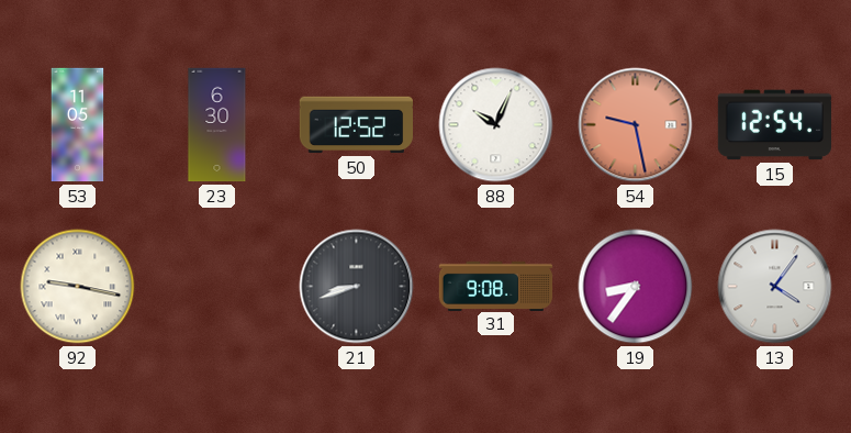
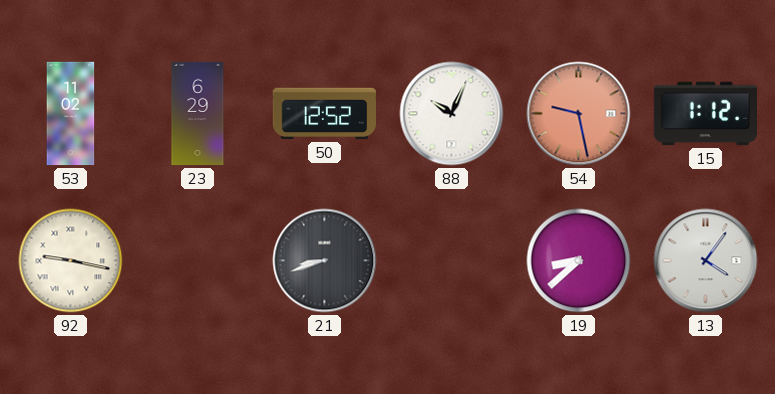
53: 11:05 -> 11:02 (71, 114)
23: 6:30 -> 6:29 (198, 114)
15: 12:54 -> 1:12 (706, 114)
31: 9:08 -> none (496, 286)
19: 8:36 -> 8:38 (579, 261)
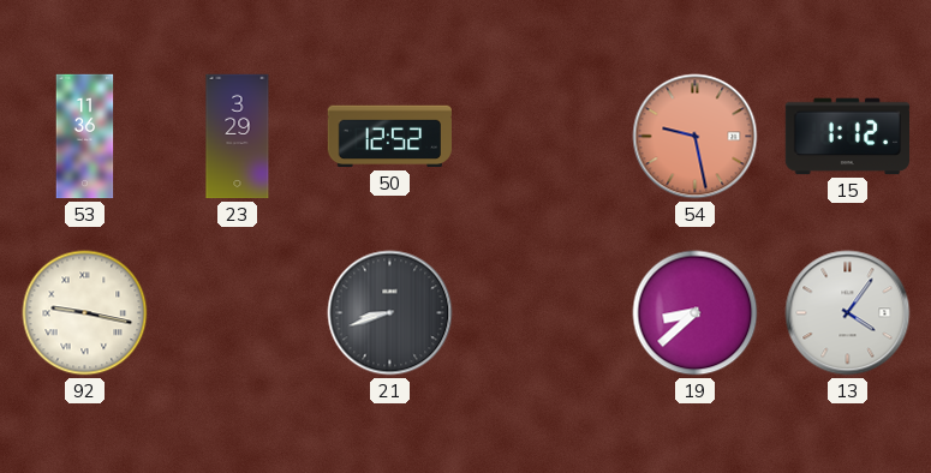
53: 11:02 -> 11:36 (85, 137)
23: 6:29 -> 3:29 (238, 137)
88: 10:04 -> none (452, 114)
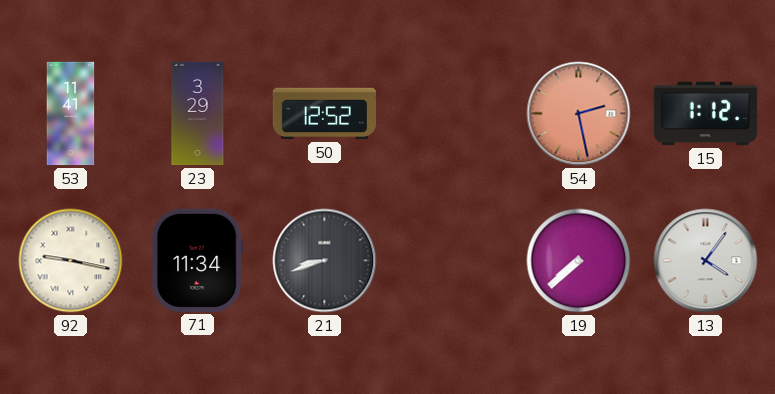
53: 11:36 -> 11:41 (71, 114)
54: 9:28 -> 2:28 (579, 114)
71: none -> 11:34 (197, 260)
19: 8:38 -> 7:38 (579, 261)
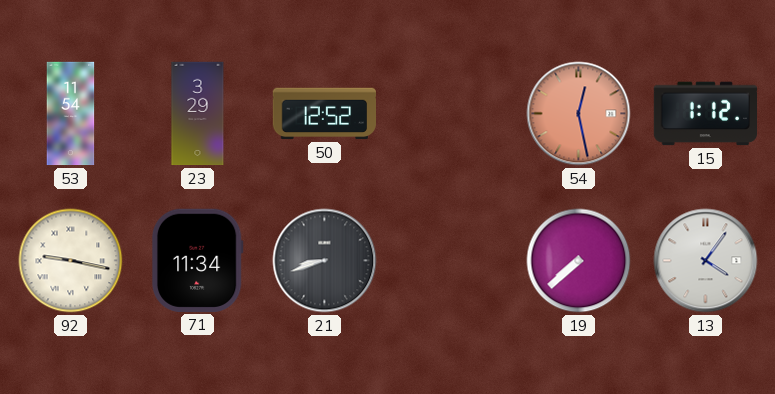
53: 11:41 -> 11:54 (71, 114)
54: 2:28 -> 12:28 (579, 114)
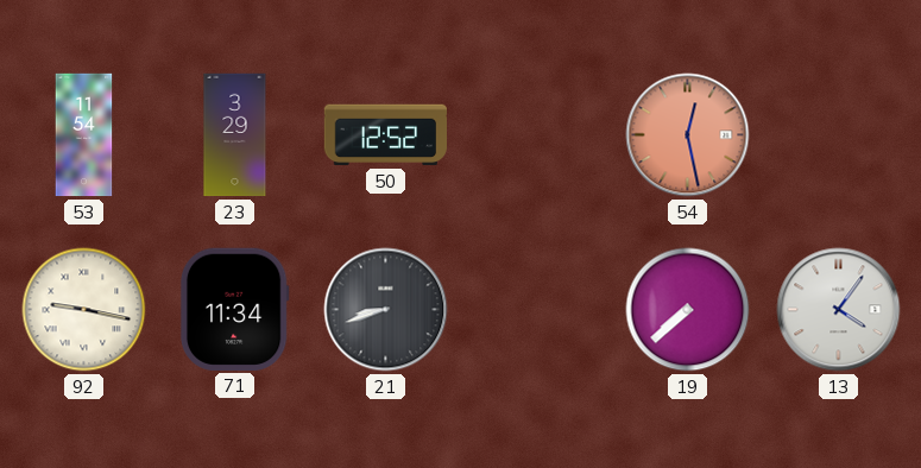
15: 1:12 -> none (706, 114)
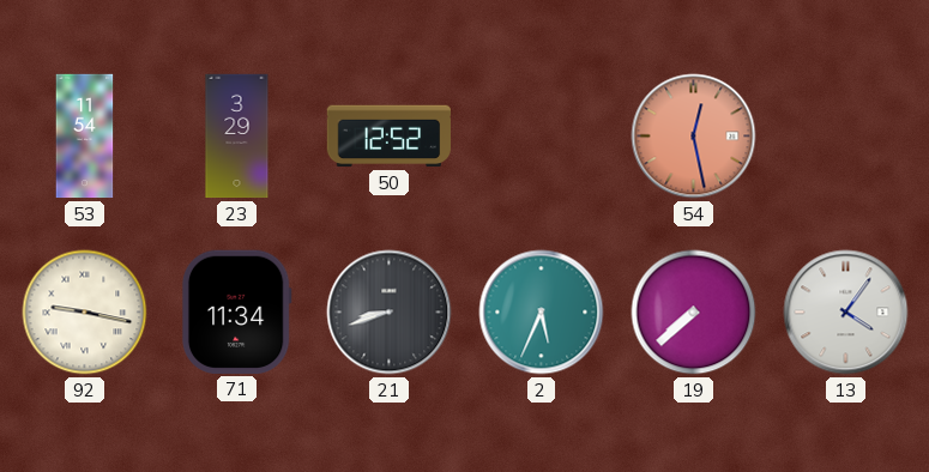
2: none -> 5:34 (542, 313)
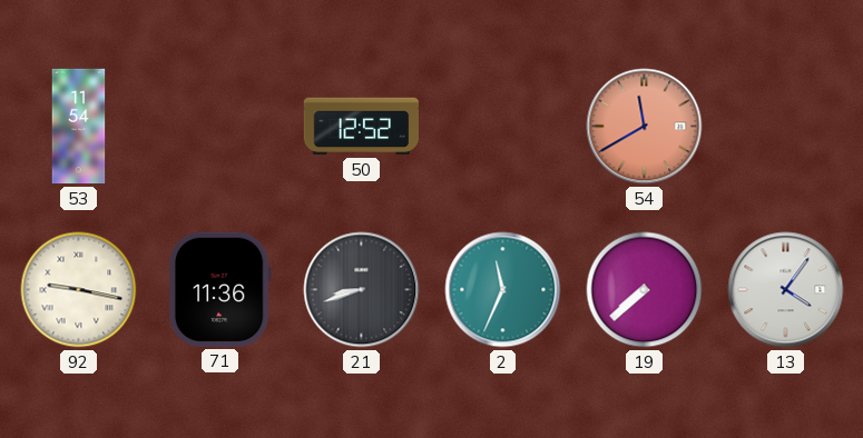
23: 3:29 -> none (237, 137)
54: 12:28 -> 11:40 (645, 127)
71: 11:34 -> 11:36 (219, 289)
2: 5:34 -> 11:34 (503, 290)
